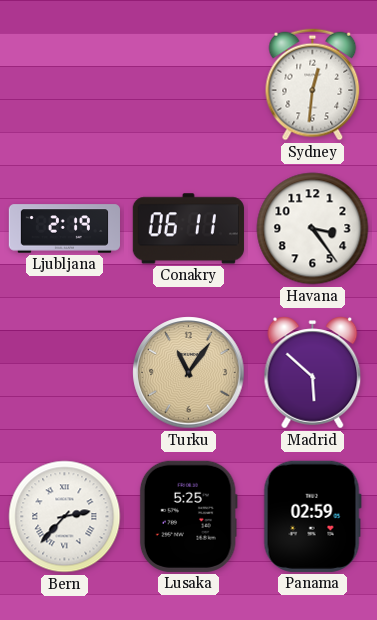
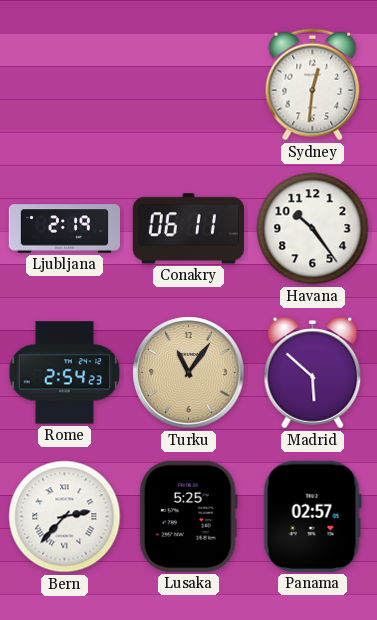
Havana: 3:24 -> 10:24 (313, 229)
Rome: none -> 2:54 (65, 373)
Panama: 02:59 -> 02:57 (312, 516)
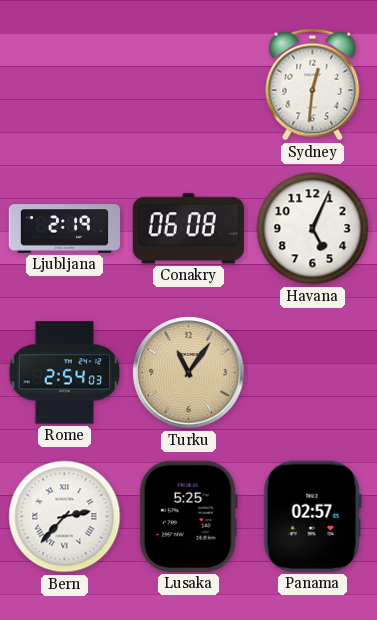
Conakry: 06:11 -> 06:08 (188, 229)
Havana: 10:24 -> 5:04 (313, 229)
Rome: 2:54:23 -> 2:54:03 (65, 373)
Madrid: 5:52 -> none (313, 373)
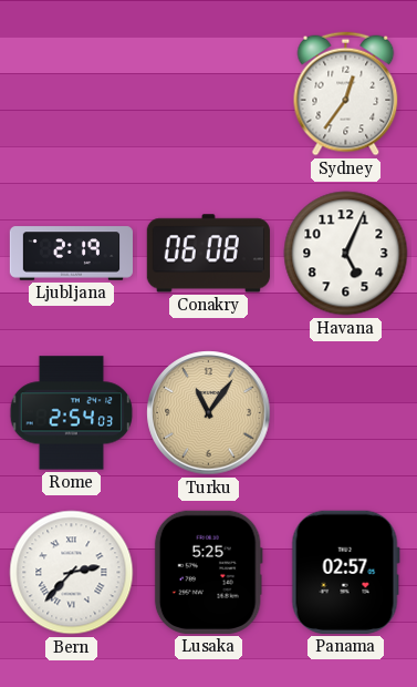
Sydney: 12:31 -> 12:36 (346, 94)
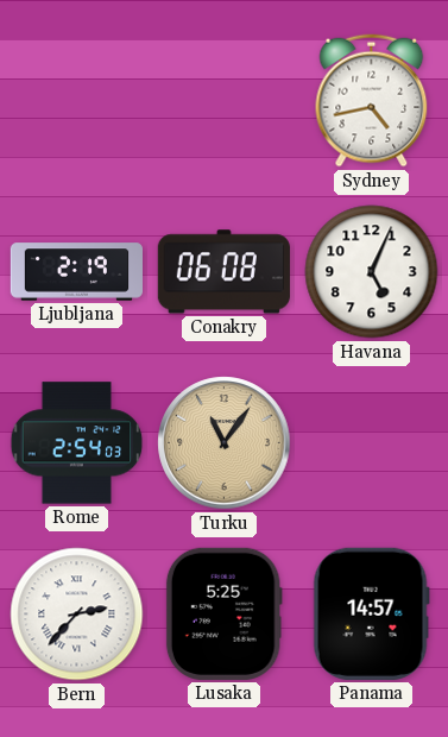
Sydney: 12:36 -> 4:43 (372, 101)
Panama: 02:57 -> 14:57 (371, 613)
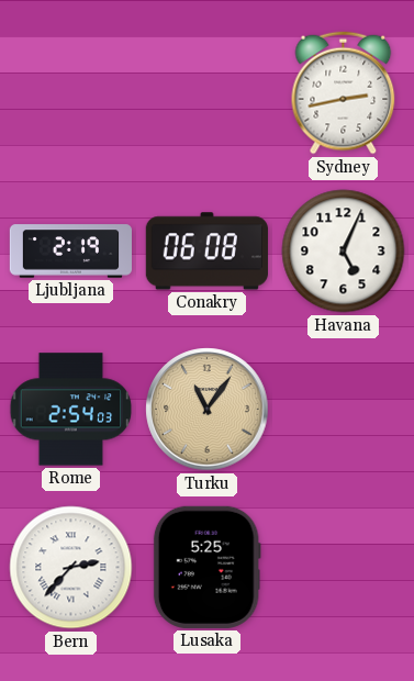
Sydney: 4:43 -> 2:43 (344, 93)
Panama: 14:57 -> none (371, 613)
